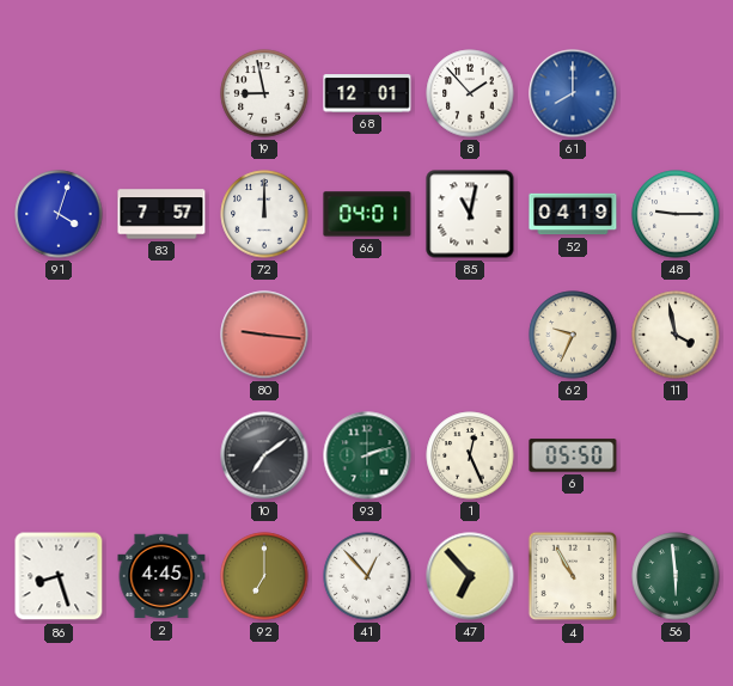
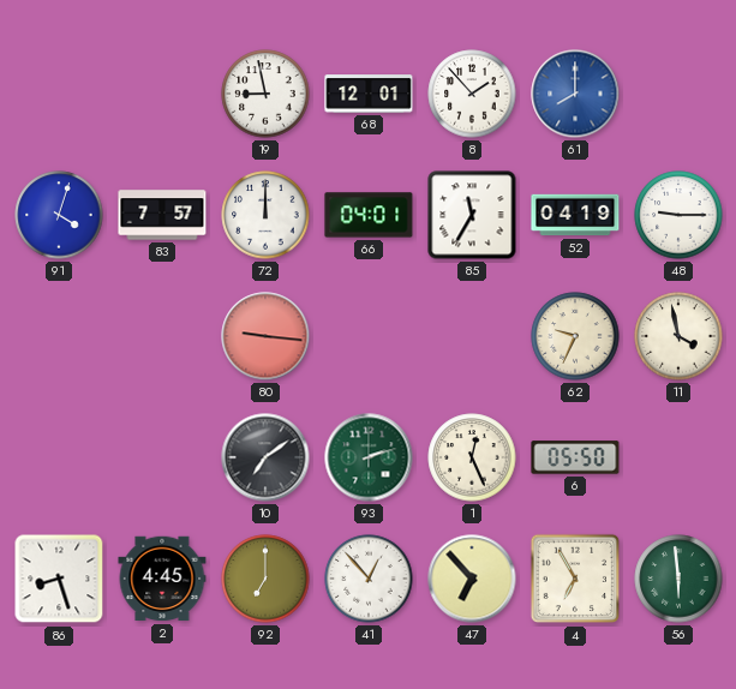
85: 11:02 -> 11:35 (472, 215)
4: 10:55 -> 6:55 (575, 579)
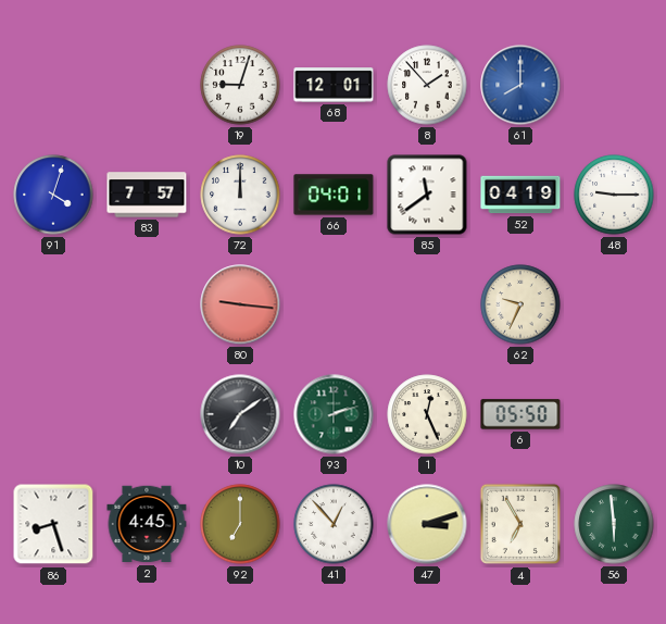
19: 8:58 -> 9:03 (240, 85)
85: 11:35 -> 11:39 (427, 195)
11: 3:58 -> none (678, 336)
47: 6:53 -> 3:12 (427, 524)
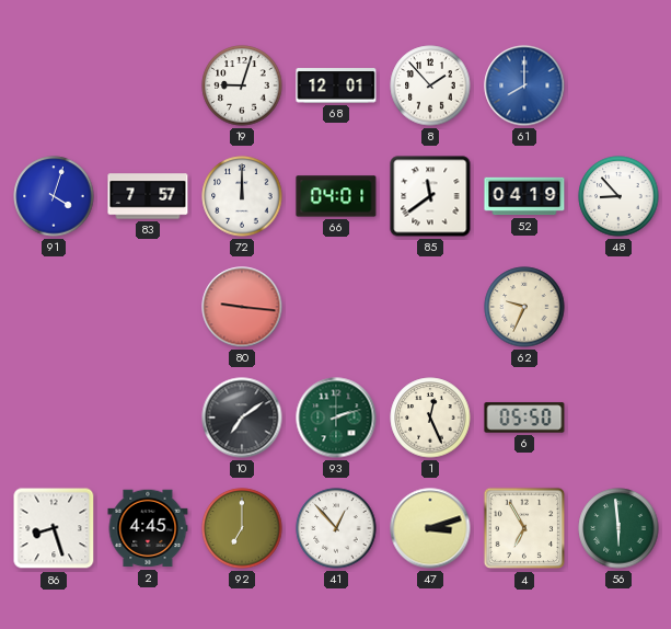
48: 9:15 -> 8:53 (618, 196)
